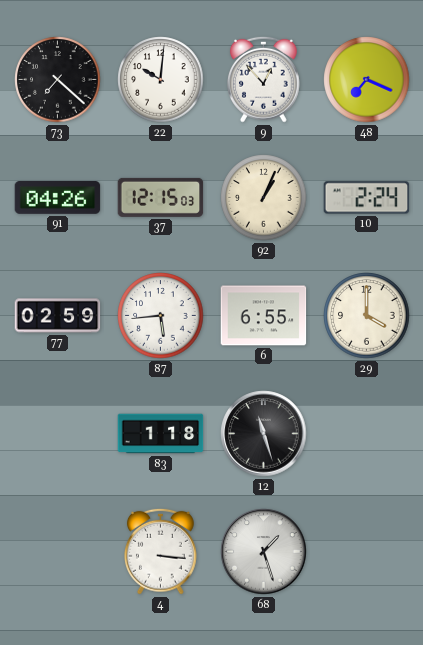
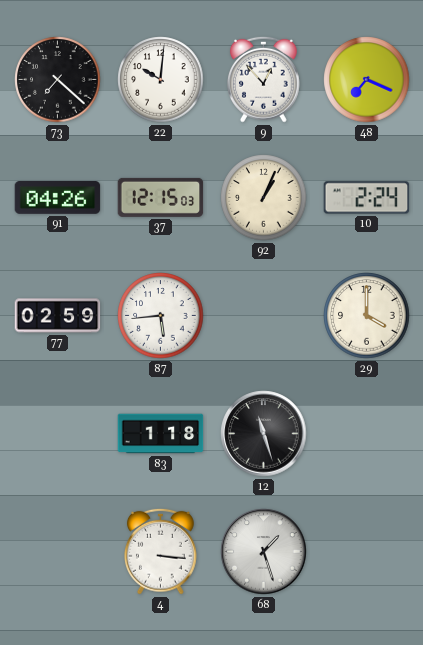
6: 6:55 -> none (264, 316)
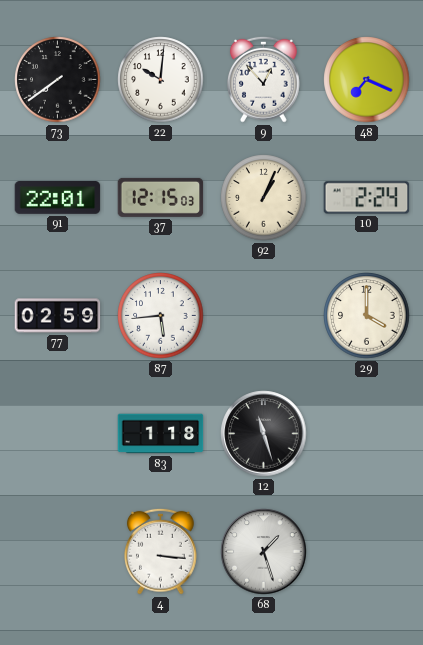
73: 7:22 -> 7:39 (58, 80)
91: 04:26 -> 22:01 (58, 198)
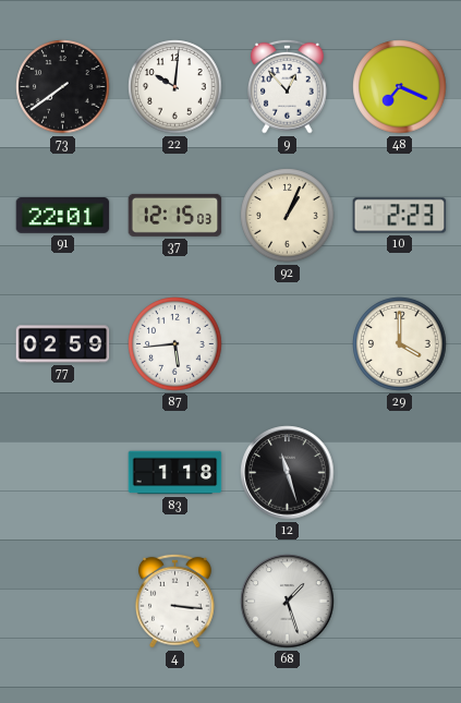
10: 2:24 -> 2:23 (400, 216)
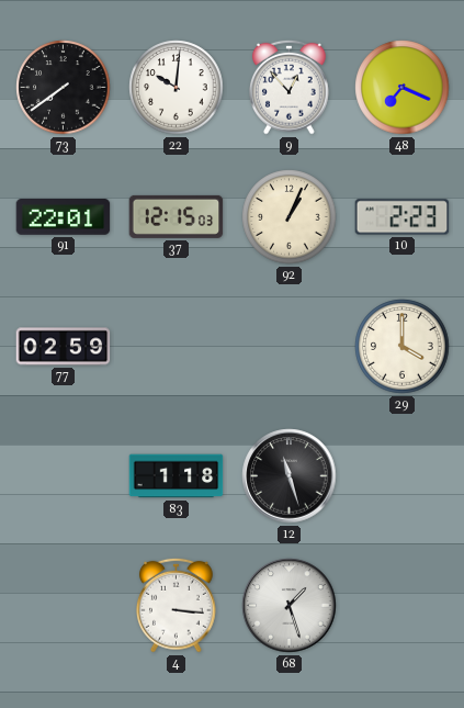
87: 5:44 -> none (175, 344)
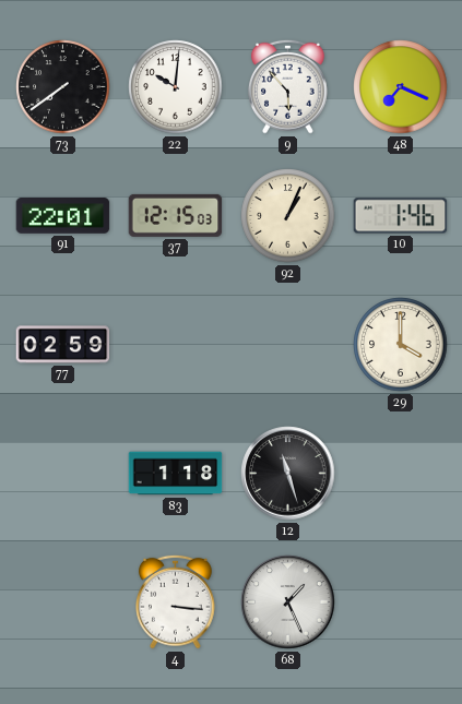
9: 12:53 -> 5:53 (288, 86)
10: 2:23 -> 1:46 (401, 216)
68: 1:27 -> 1:26 (288, 602)
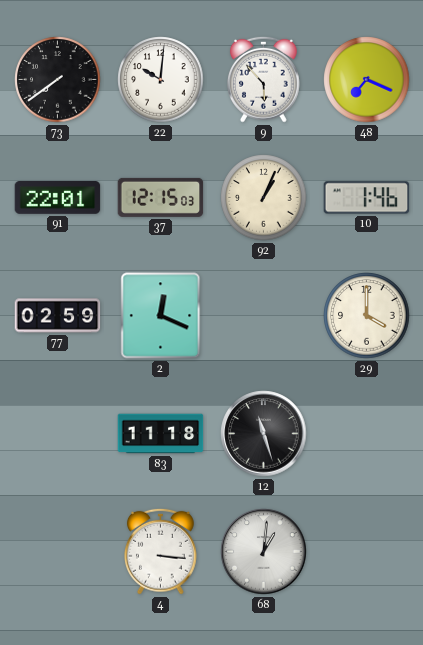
2: none -> 12:19 (161, 316)
83: 1:18 -> 11:18 (161, 434)
68: 1:26 -> 1:01 (264, 552)
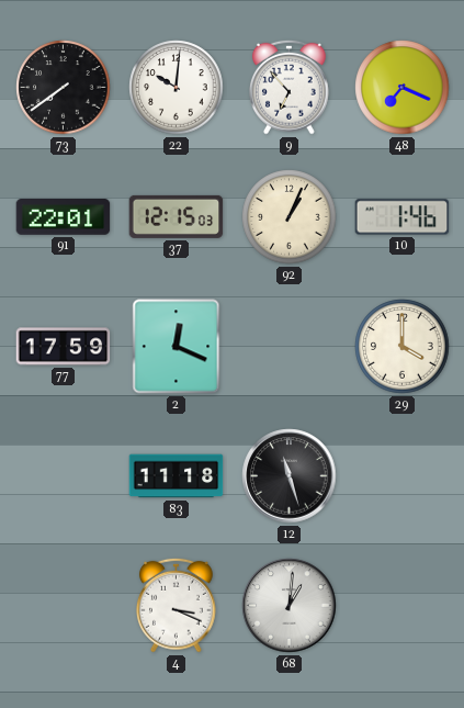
9: 5:53 -> 6:53 (290, 87)
77: 02:59 -> 17:59 (64, 347)
4: 3:16 -> 3:19 (177, 605)
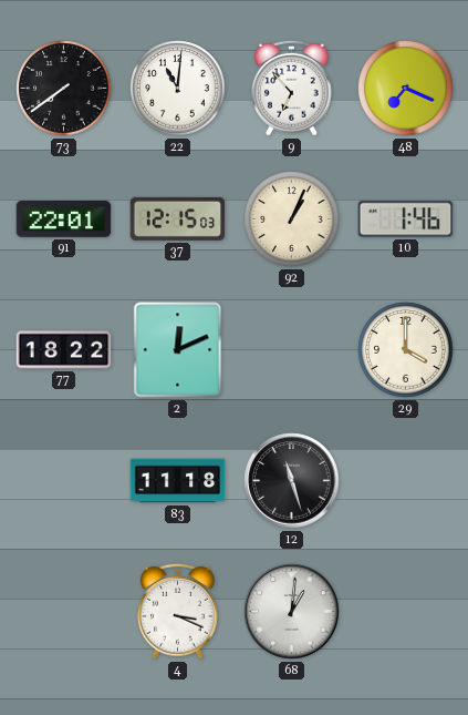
22: 10:01 -> 11:01 (178, 89)
77: 17:59 -> 18:22 (64, 350)
2: 12:19 -> 12:11 (178, 350)
